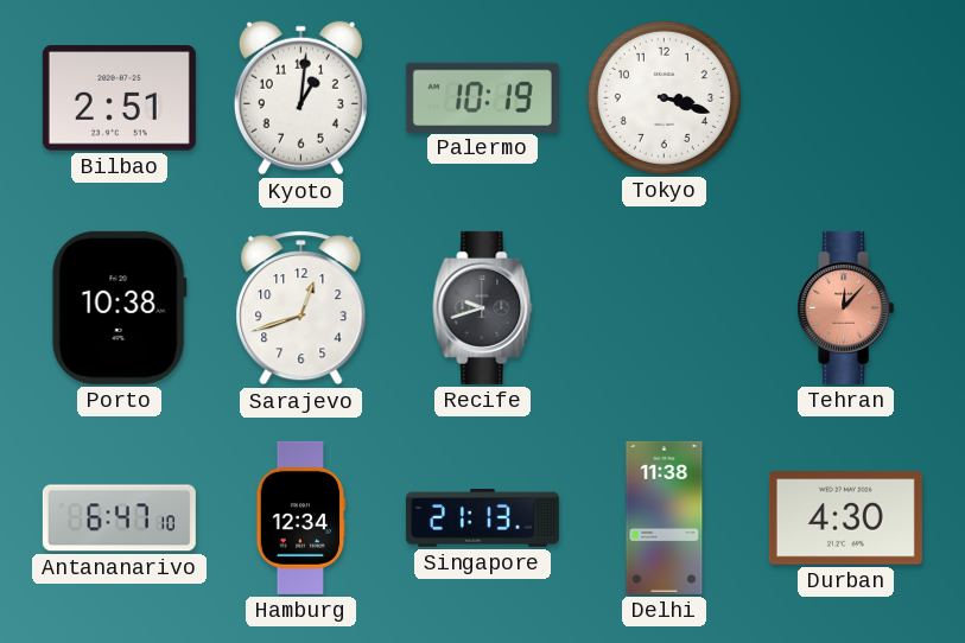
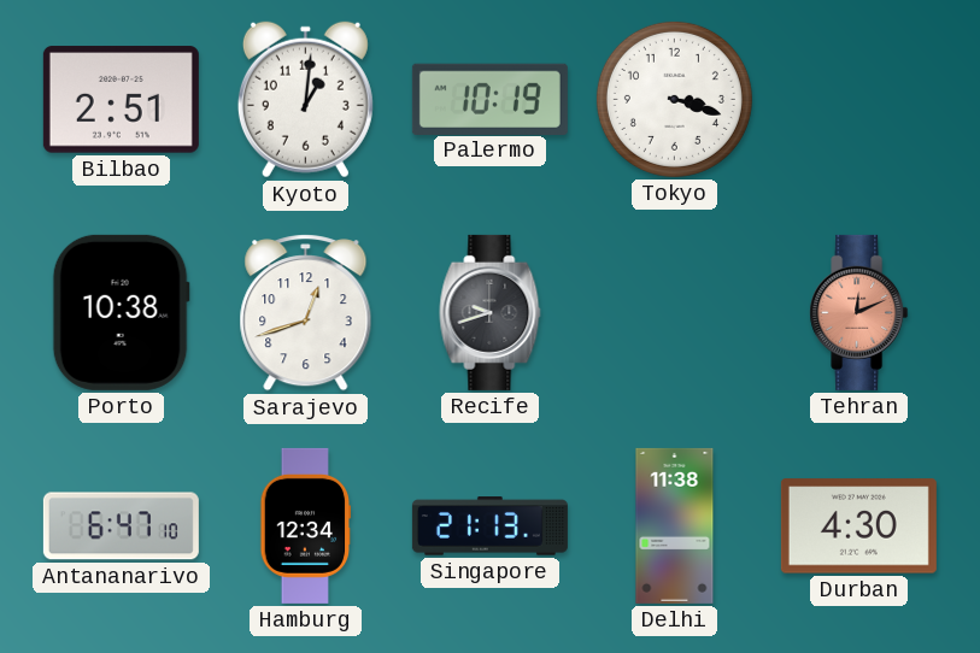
Tehran: 12:07 -> 12:11 (859, 312)
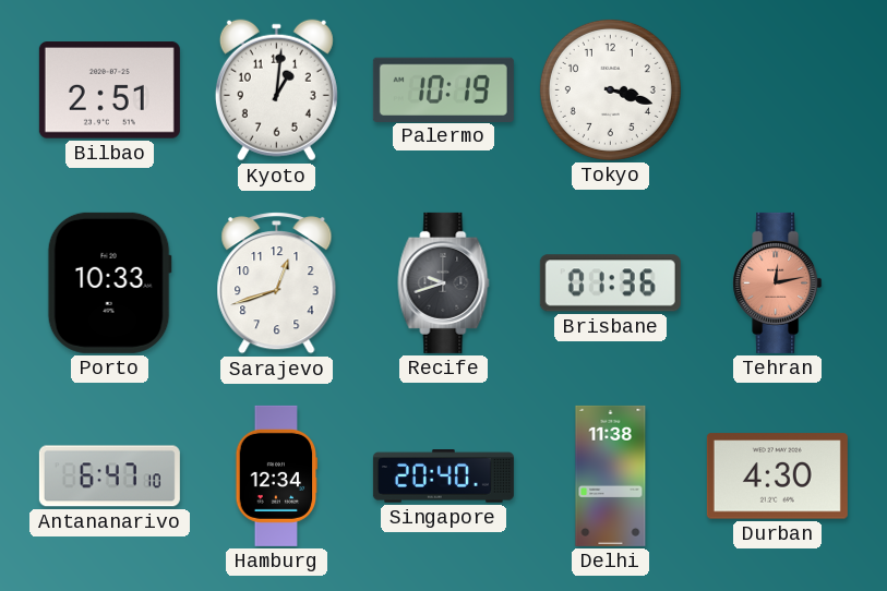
Porto: 10:38 -> 10:33 (109, 282)
Brisbane: none -> 01:36 (610, 284)
Tehran: 12:11 -> 12:13 (778, 282)
Singapore: 21:13 -> 20:40 (443, 477)
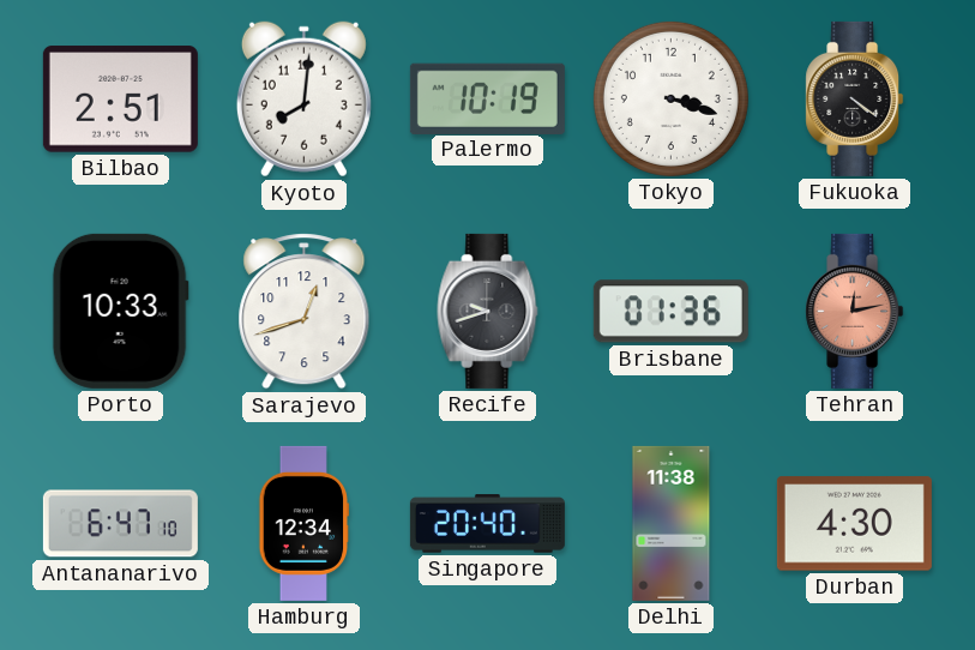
Kyoto: 1:01 -> 8:01 (303, 100)
Fukuoka: none -> 4:21 (855, 98)
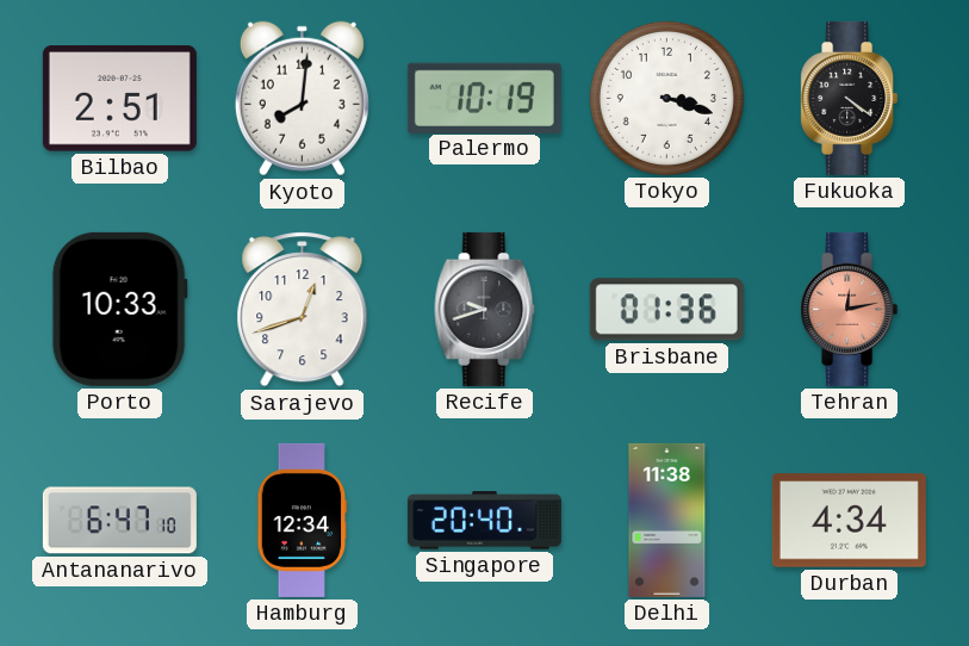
Durban: 4:30 -> 4:34 (849, 521)
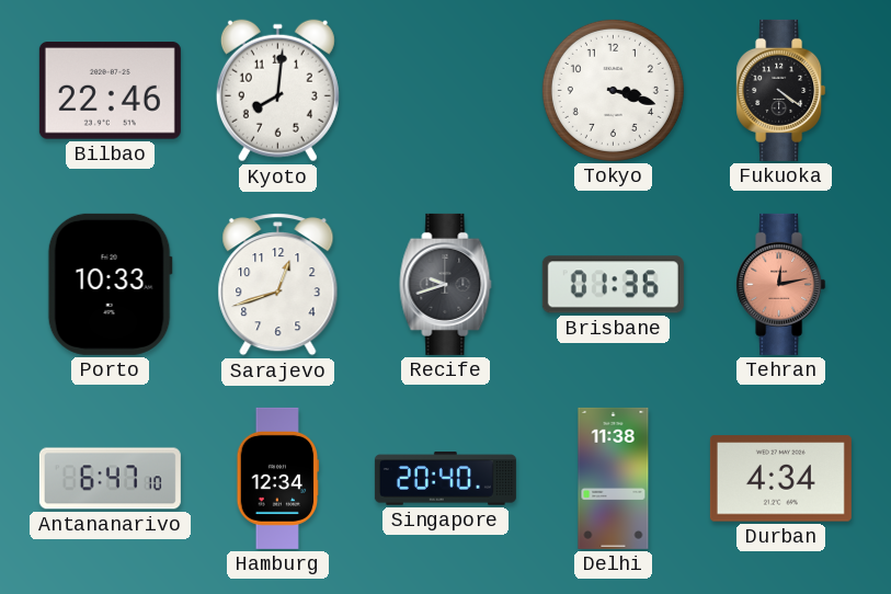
Bilbao: 2:51 -> 22:46 (110, 91)
Palermo: 10:19 -> none (484, 98)
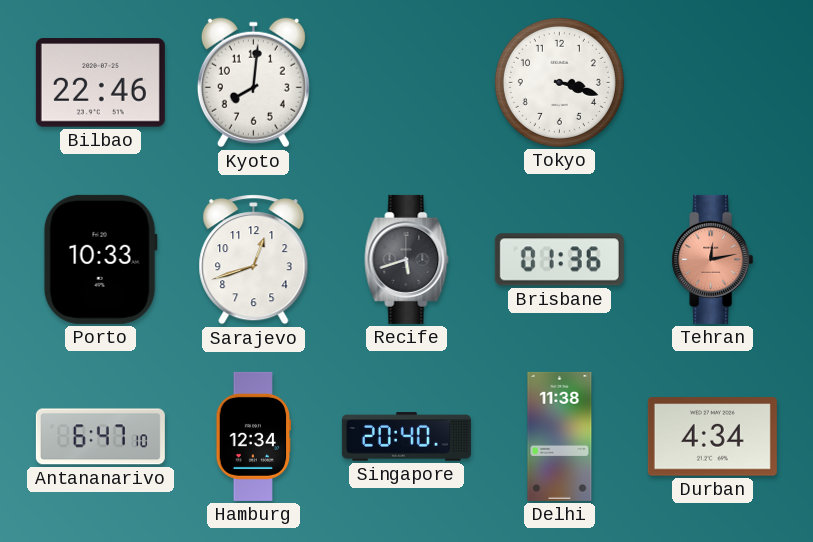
Fukuoka: 4:21 -> none (781, 90)
Recife: 9:42 -> 5:42 (407, 259)
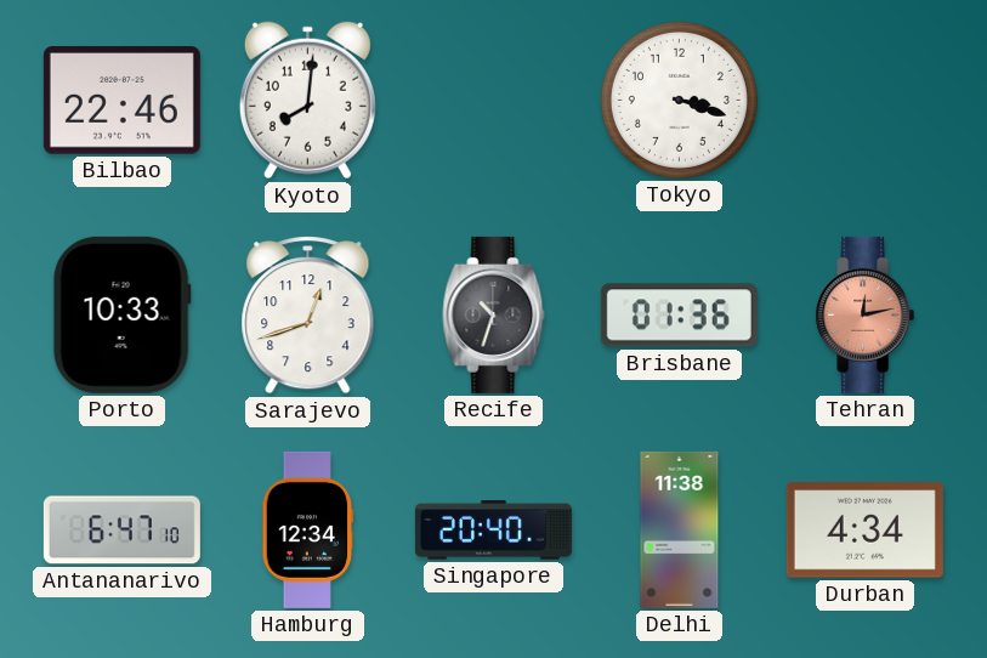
Recife: 5:42 -> 10:33 (494, 314)
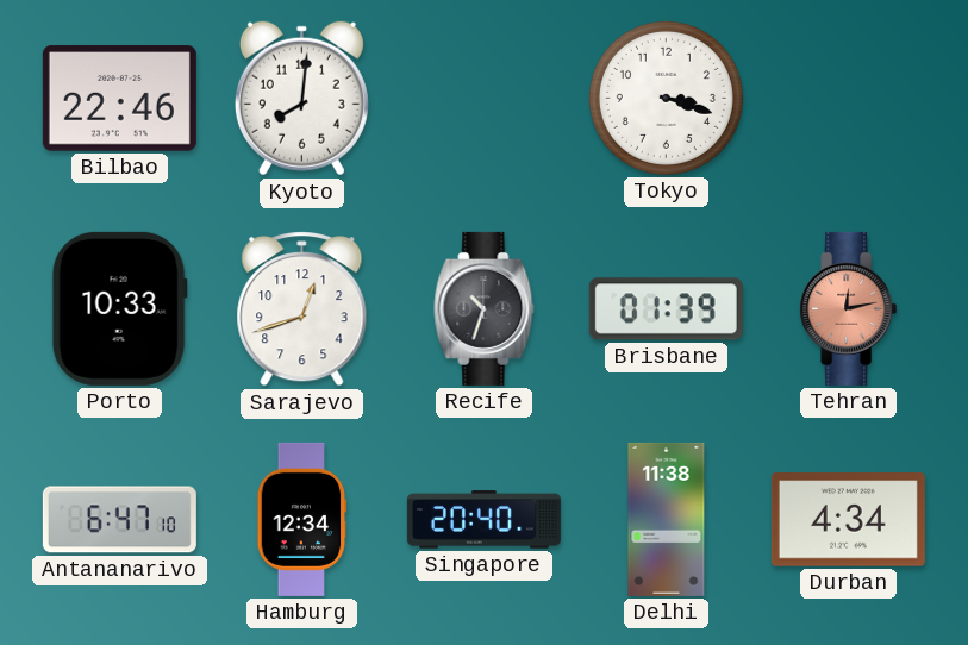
Brisbane: 01:36 -> 01:39 (666, 309)
